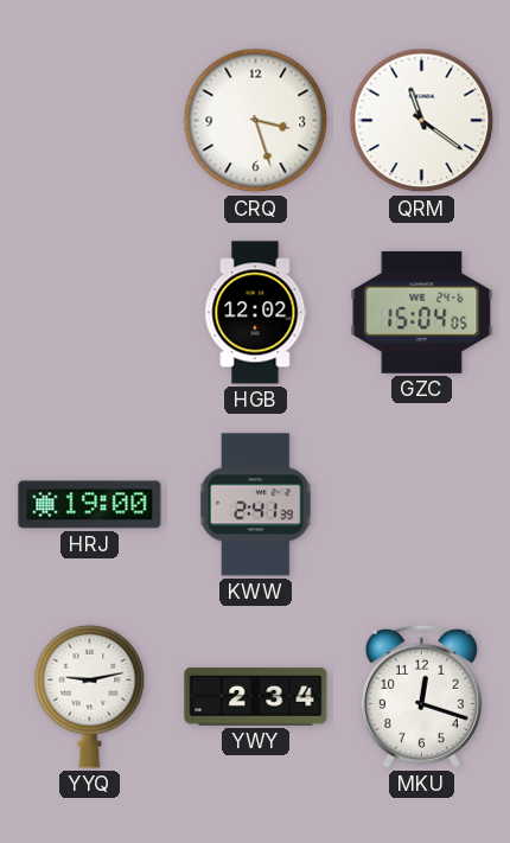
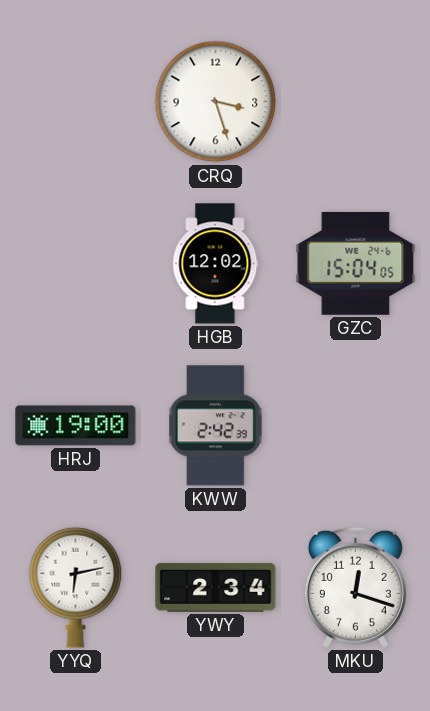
QRM: 11:21 -> none (422, 121)
KWW: 2:41 -> 2:42 (216, 426)
YYQ: 9:13 -> 6:13 (76, 587)
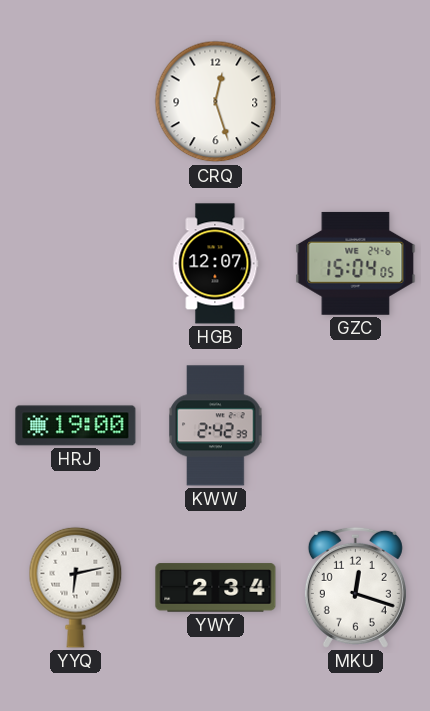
CRQ: 3:27 -> 12:27 (216, 102)
HGB: 12:02 -> 12:07 (216, 264)
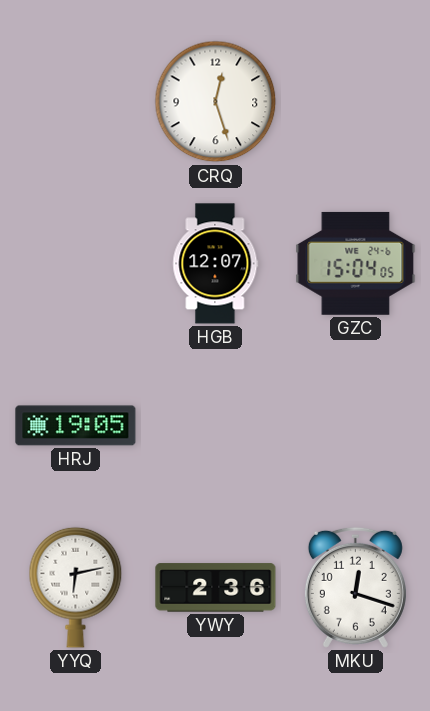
HRJ: 19:00 -> 19:05 (76, 426)
KWW: 2:42 -> none (216, 426)
YWY: 2:34 -> 2:36 (216, 588)
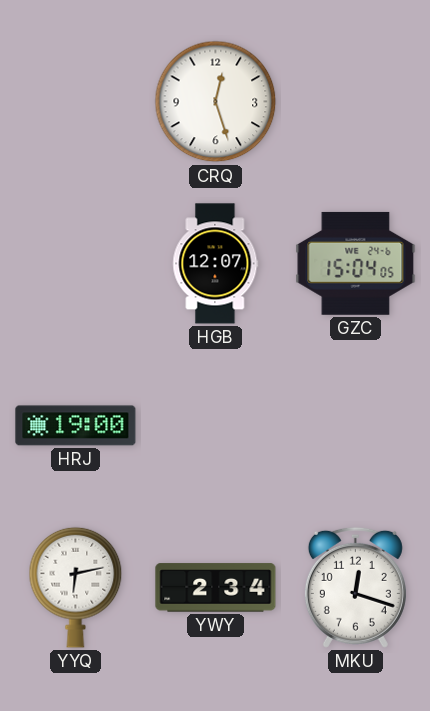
HRJ: 19:05 -> 19:00 (76, 426)
YWY: 2:36 -> 2:34 (216, 588)
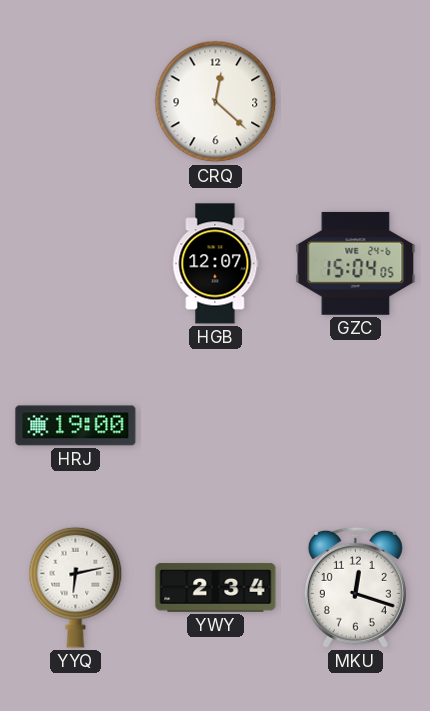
CRQ: 12:27 -> 12:22 (216, 102)
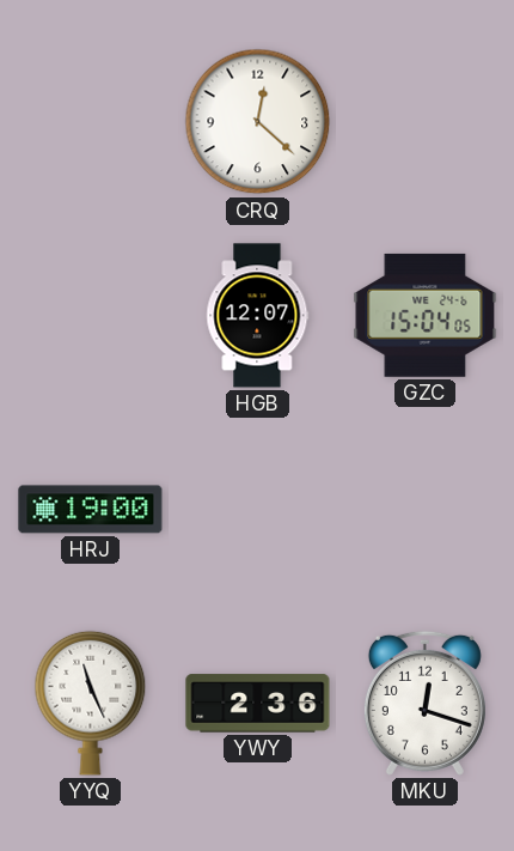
YYQ: 6:13 -> 11:26 (91, 703)
YWY: 2:34 -> 2:36 (258, 704)
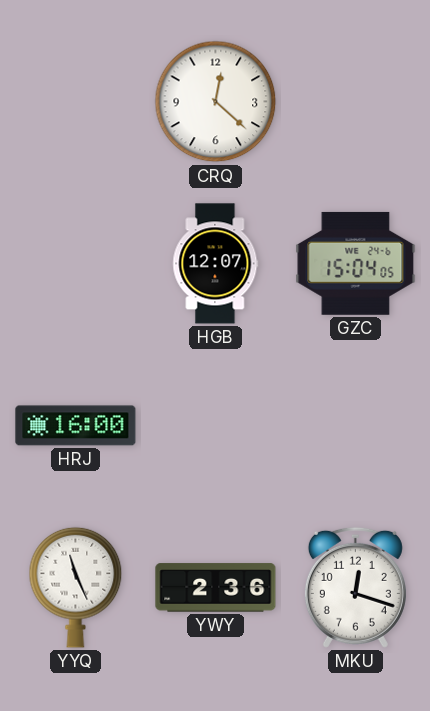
HRJ: 19:00 -> 16:00 (76, 426)
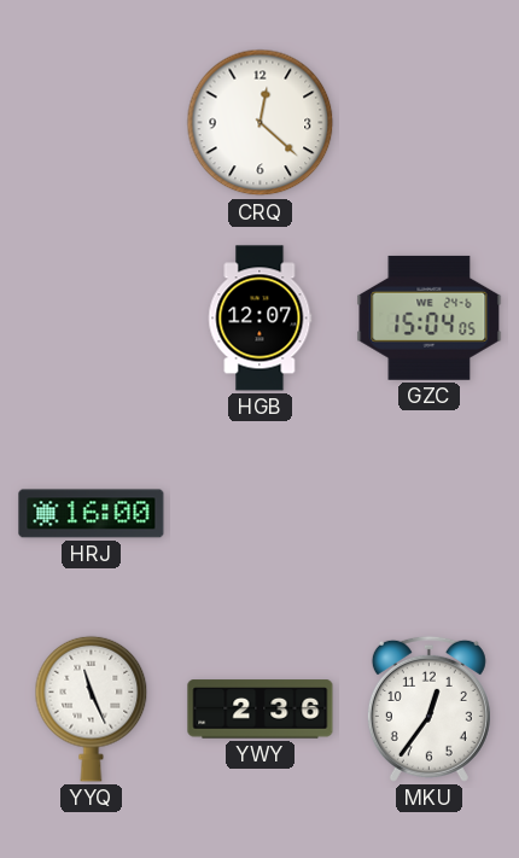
MKU: 12:18 -> 12:36 (428, 708)
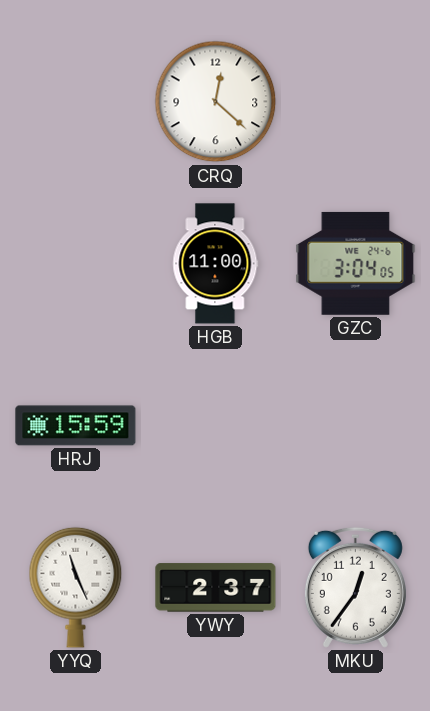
HGB: 12:07 -> 11:00 (216, 264)
GZC: 15:04 -> 3:04 (356, 263)
HRJ: 16:00 -> 15:59 (76, 426)
YWY: 2:36 -> 2:37 (216, 588)
